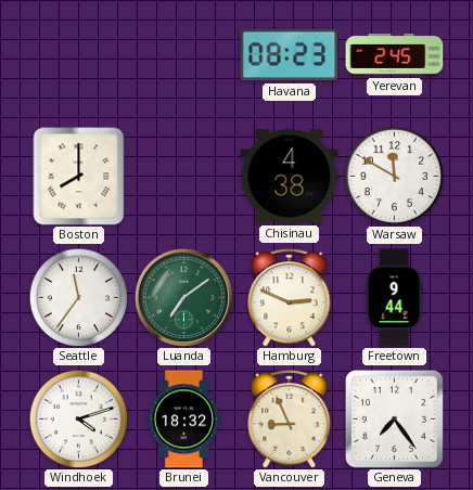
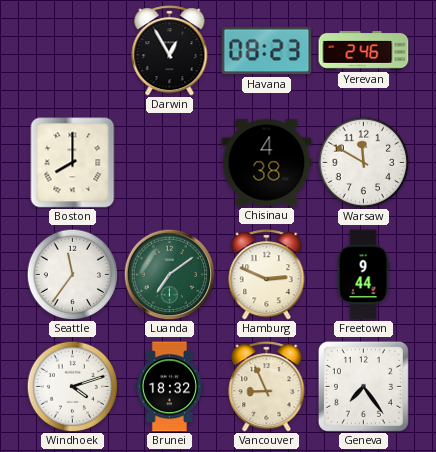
Darwin: none -> 12:55 (170, 51)
Yerevan: 2:45 -> 2:46 (364, 50)
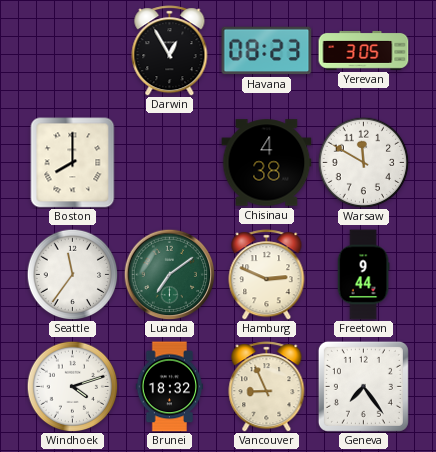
Yerevan: 2:46 -> 3:05 (364, 50)
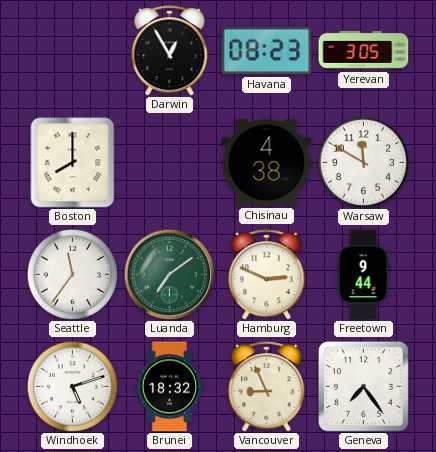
Windhoek: 4:12 -> 5:12 (72, 386)
